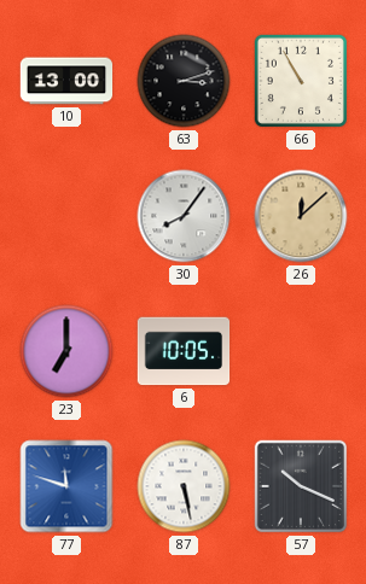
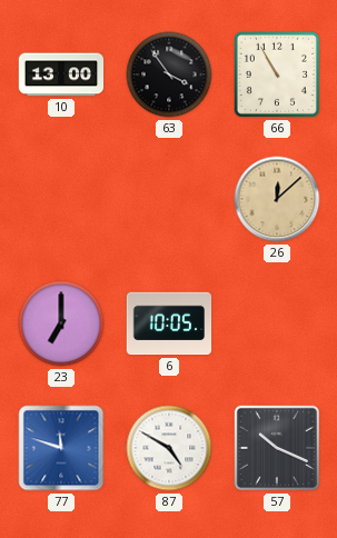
63: 3:12 -> 3:54 (169, 74)
30: 8:06 -> none (184, 216)
87: 5:28 -> 4:50 (169, 448)
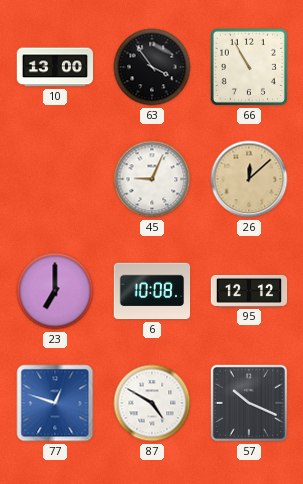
45: none -> 9:04 (152, 179)
6: 10:05 -> 10:08 (152, 291)
95: none -> 12:12 (249, 291)
77: 11:48 -> 12:48 (55, 403)
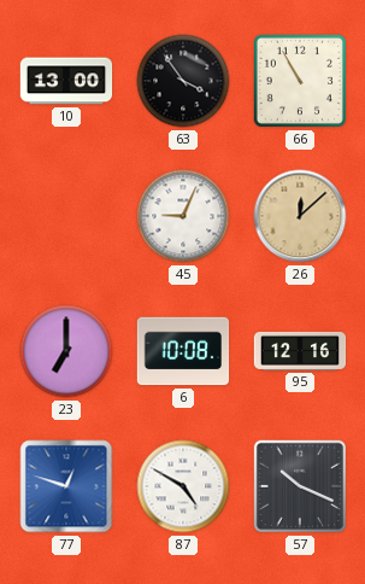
95: 12:12 -> 12:16 (300, 351)
